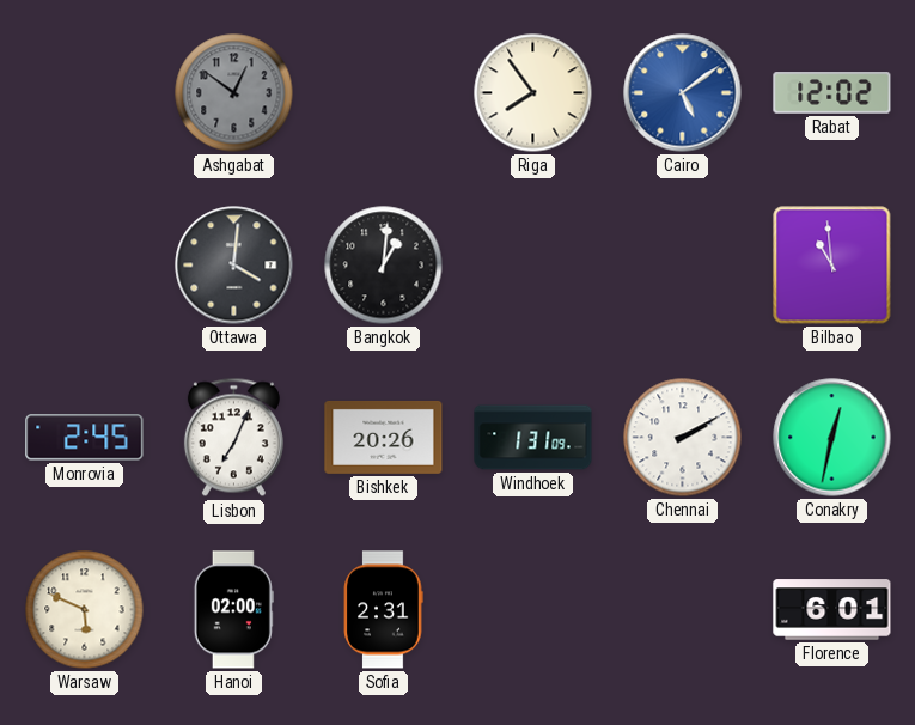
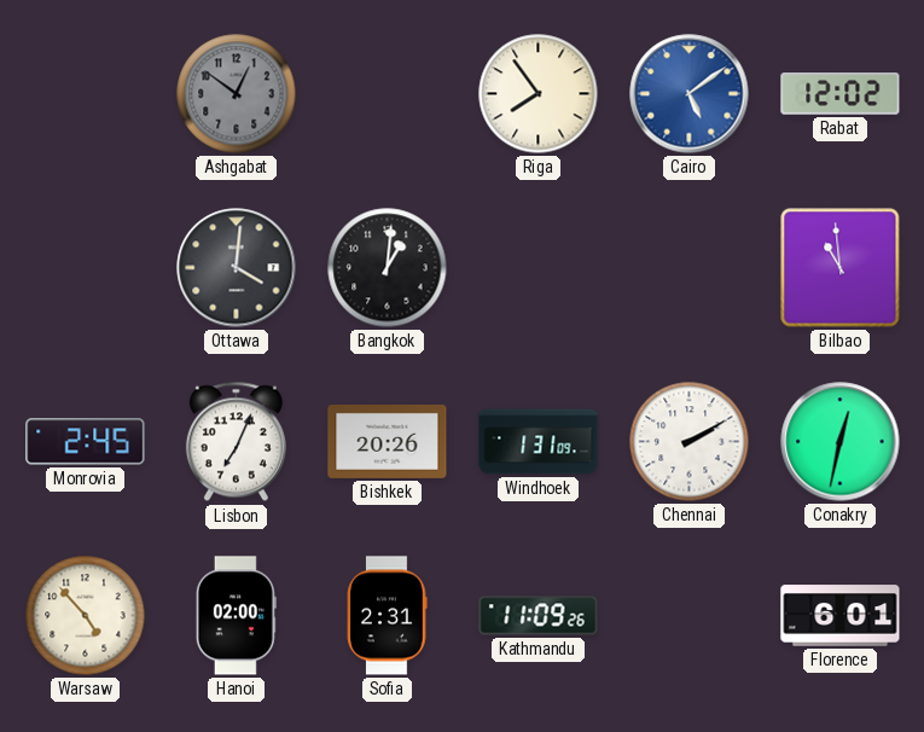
Warsaw: 5:49 -> 4:53 (86, 616)
Kathmandu: none -> 11:09 (539, 616)
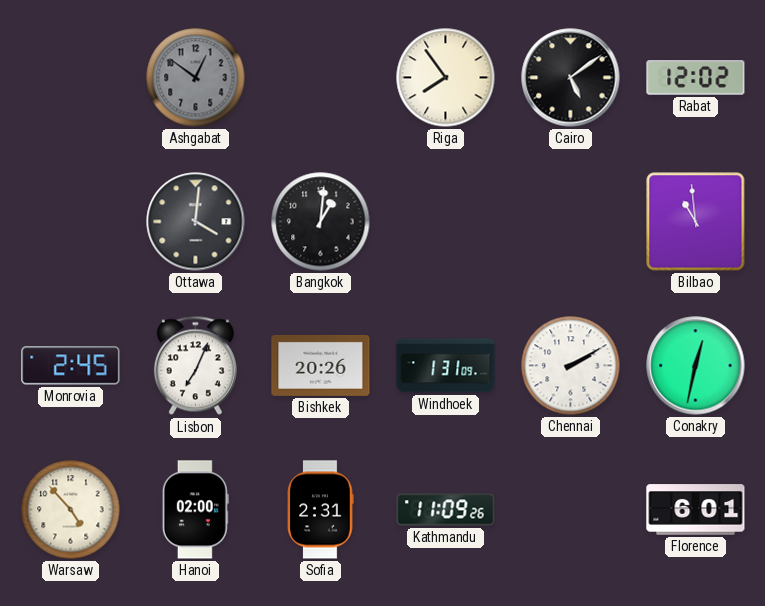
Cairo dial: blue -> black (571, 78)
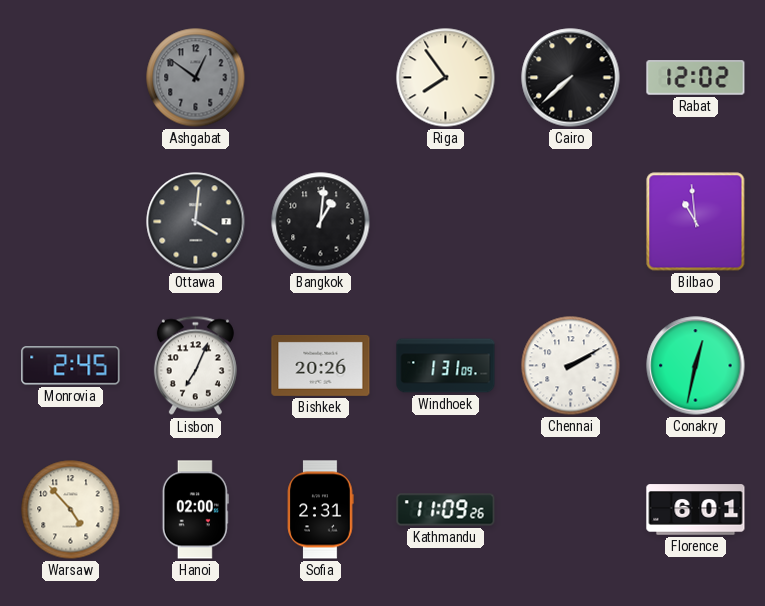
Cairo: 5:09 -> 7:38 (571, 78)
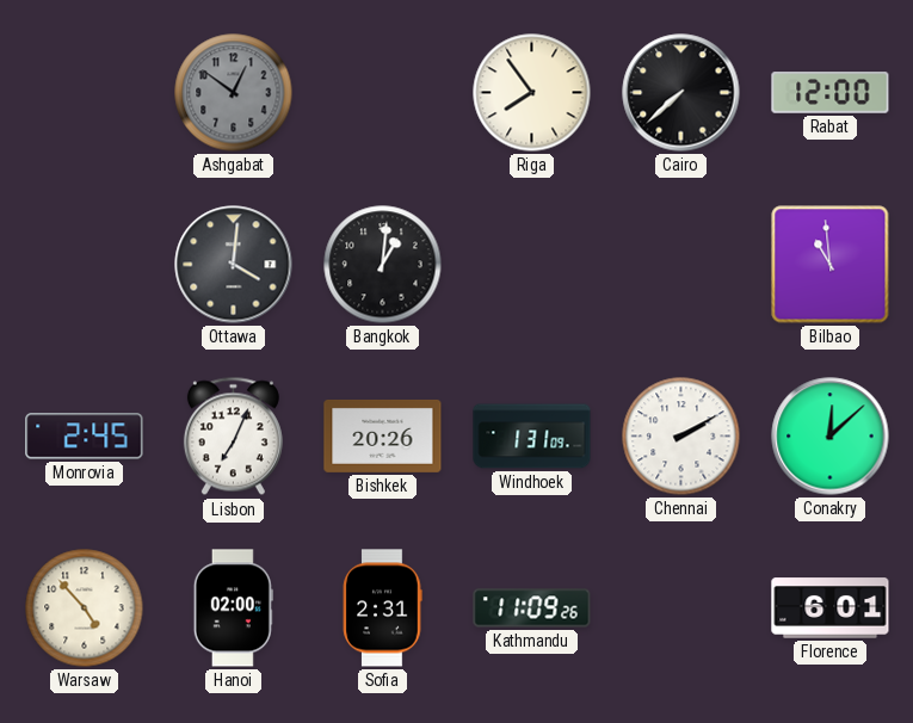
Rabat: 12:02 -> 12:00 (831, 93)
Conakry: 12:32 -> 12:08 (831, 437)
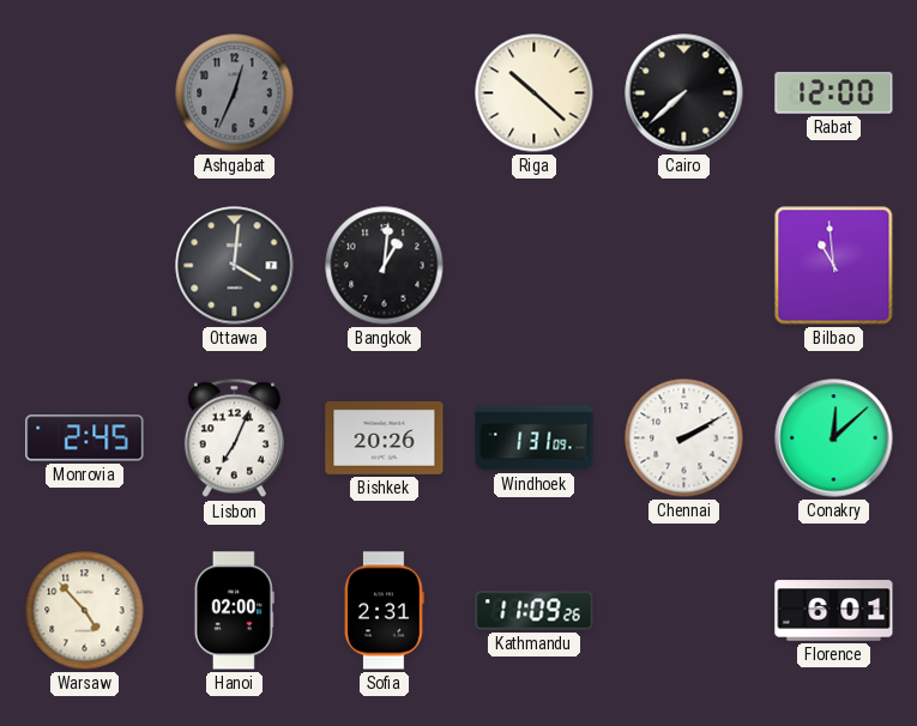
Ashgabat: 12:51 -> 12:34 (235, 93)
Riga: 7:54 -> 10:22 (535, 93)
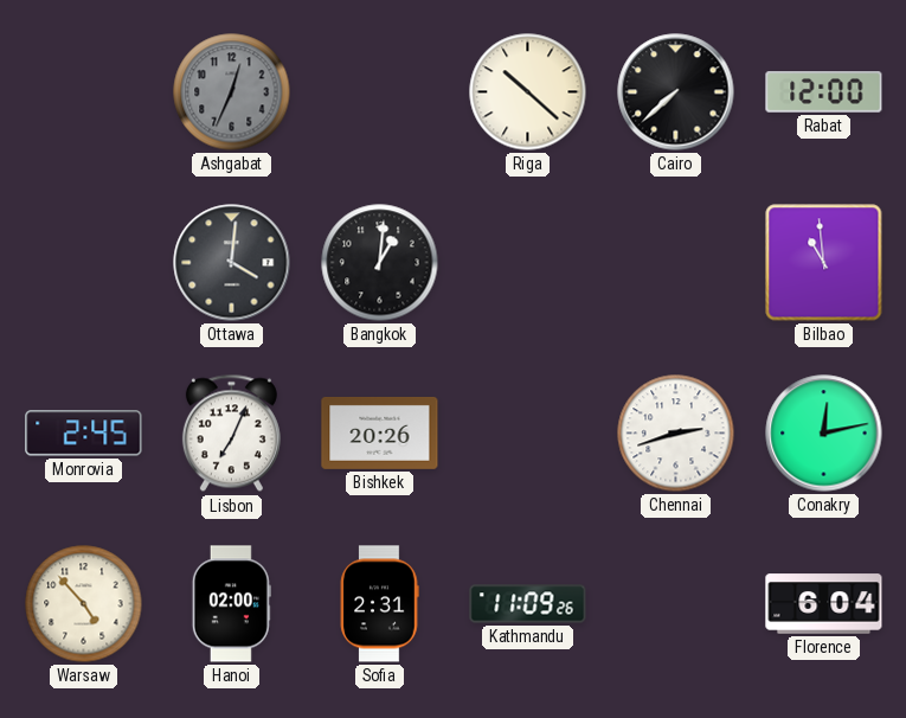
Windhoek: 1:31 -> none (535, 438)
Chennai: 2:10 -> 2:42 (676, 434)
Conakry: 12:08 -> 12:13 (824, 434)
Florence: 6:01 -> 6:04 (824, 604)
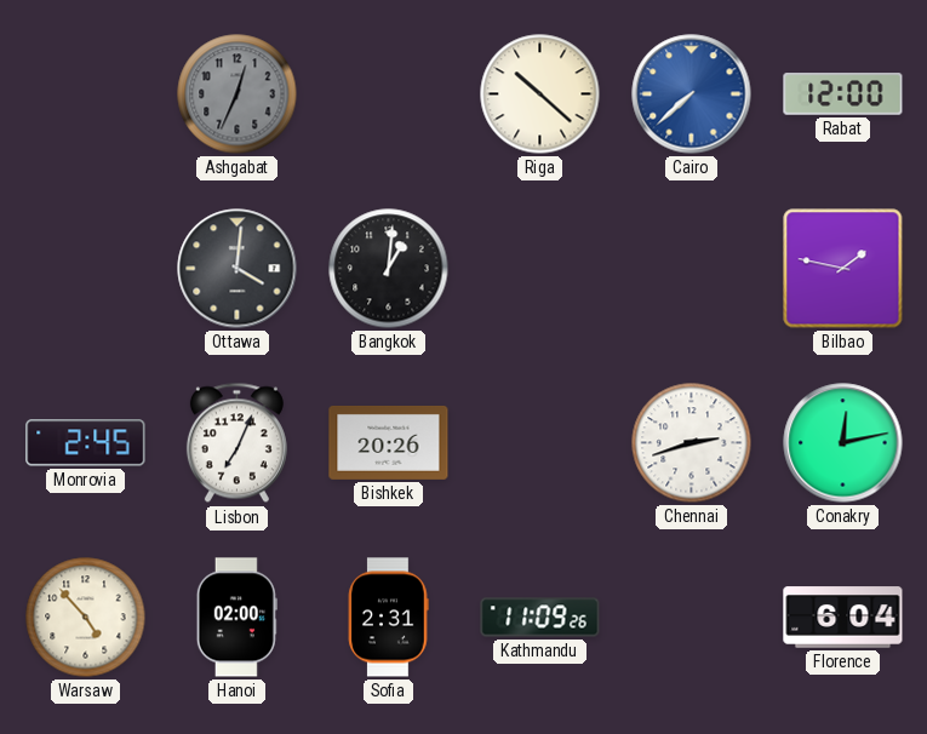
Cairo dial: black -> blue (692, 94)
Bilbao: 10:59 -> 1:47 (843, 269)
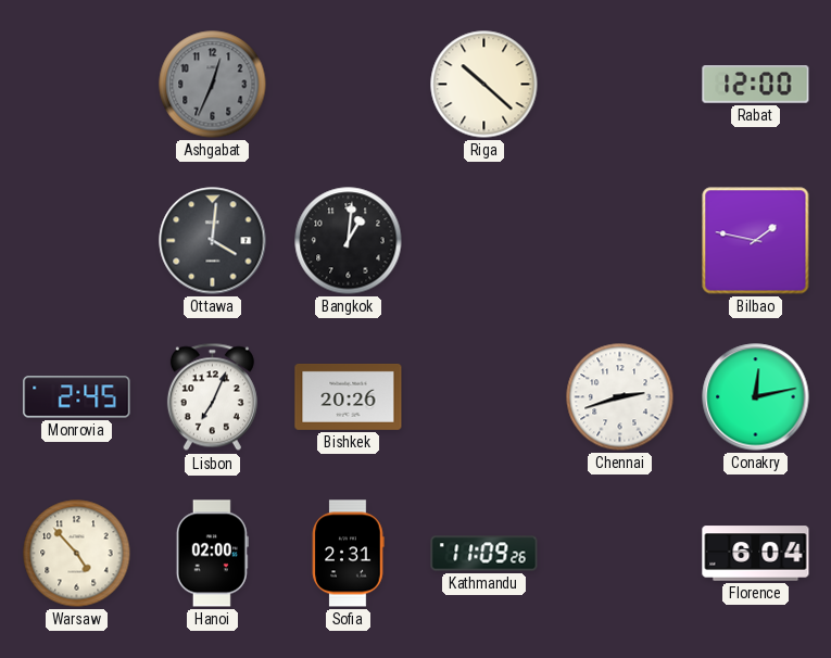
Cairo: 7:38 -> none (692, 94)
